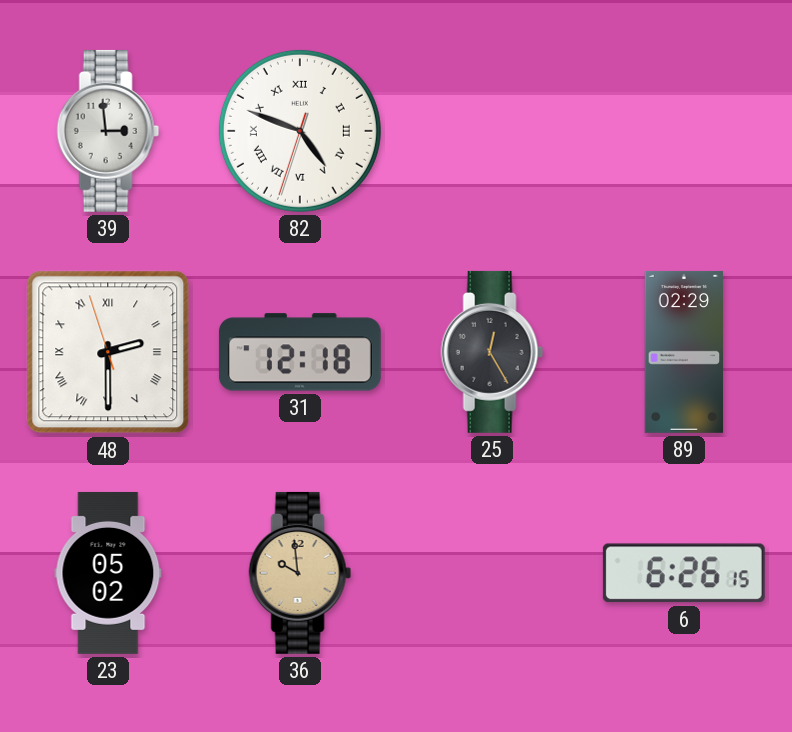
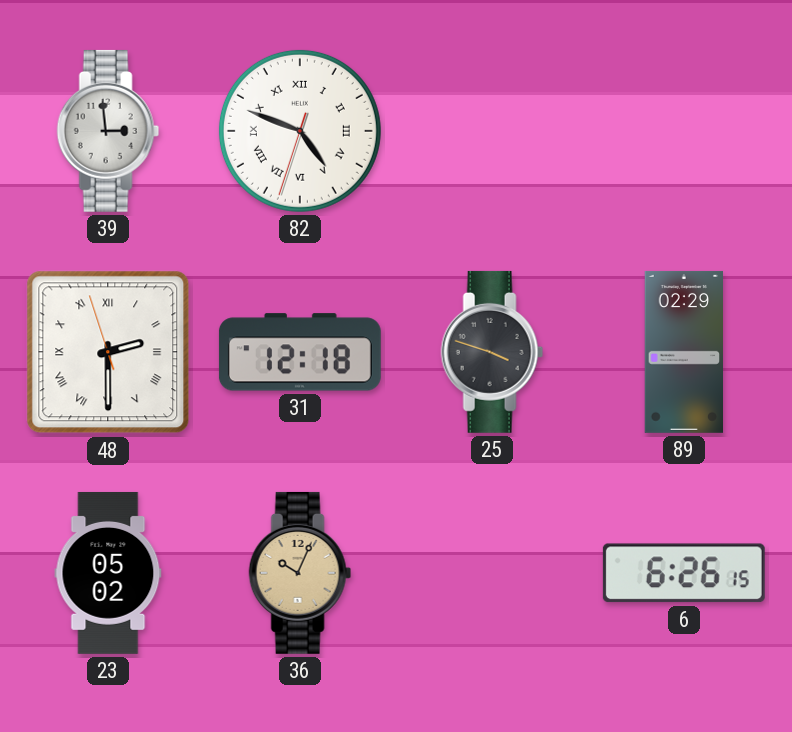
25: 12:25 -> 3:48 (492, 352)
36: 9:59 -> 10:04 (300, 573)
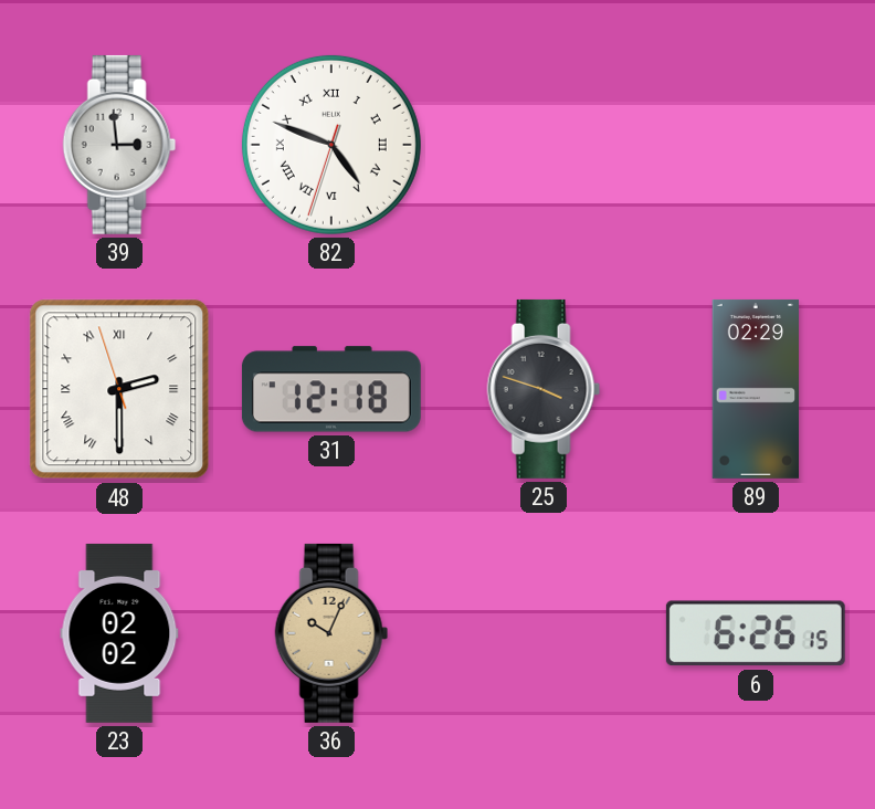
23: 05:02 -> 02:02 (119, 633)
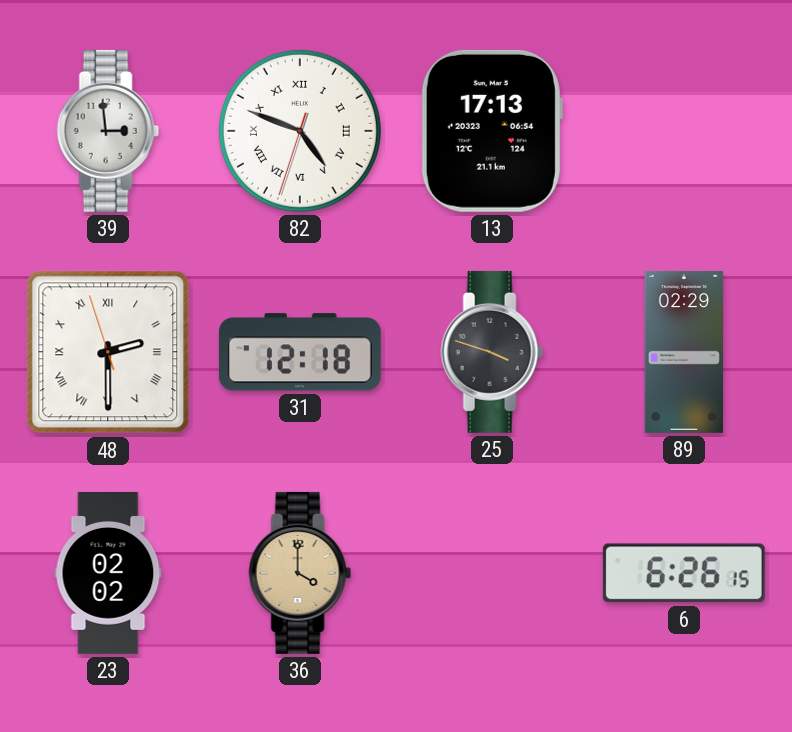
13: none -> 17:13 (492, 131)
36: 10:04 -> 4:00 (300, 573)
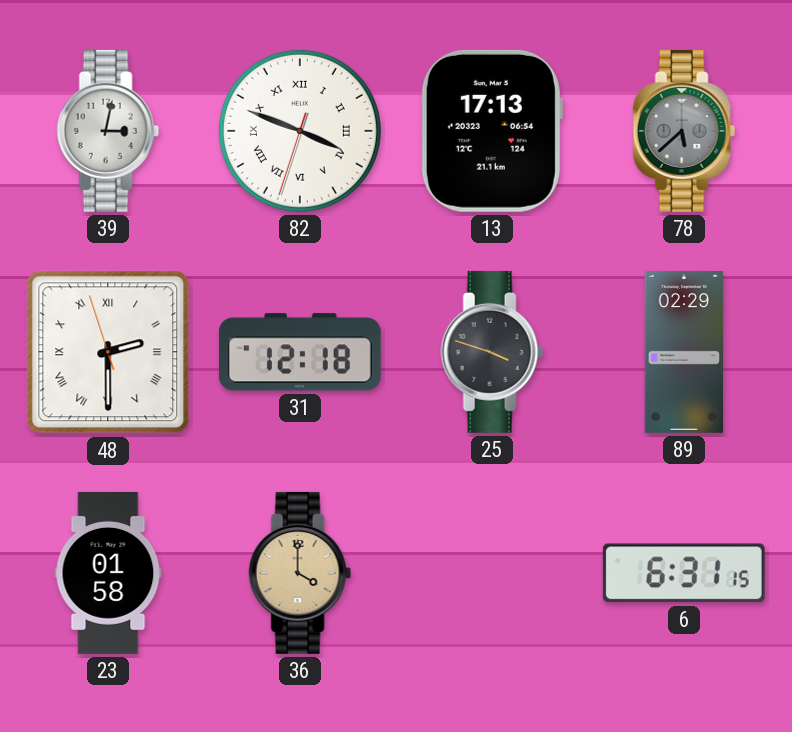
39: 2:59 -> 3:02 (108, 131)
82: 4:48 -> 3:48 (300, 131)
78: none -> 5:38 (684, 131)
23: 02:02 -> 01:58 (108, 573)
6: 6:26 -> 6:31 (684, 573)
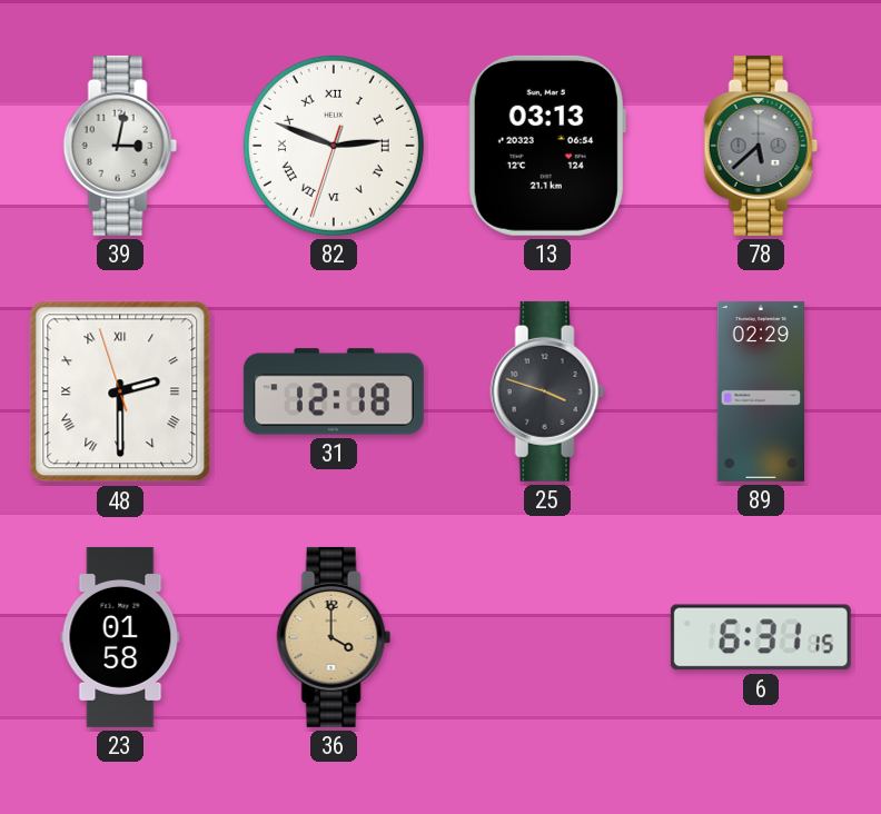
82: 3:48 -> 2:48 (334, 146)
13: 17:13 -> 03:13 (547, 146)
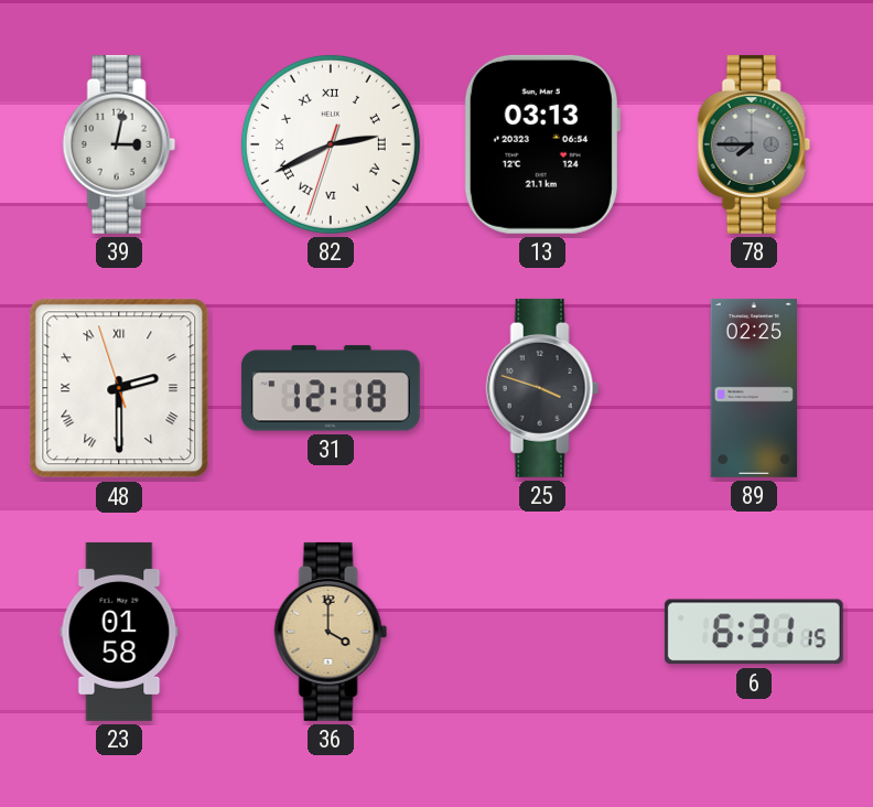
82: 2:48 -> 2:40 (331, 144)
78: 5:38 -> 7:45 (754, 144)
89: 02:29 -> 02:25 (754, 388)
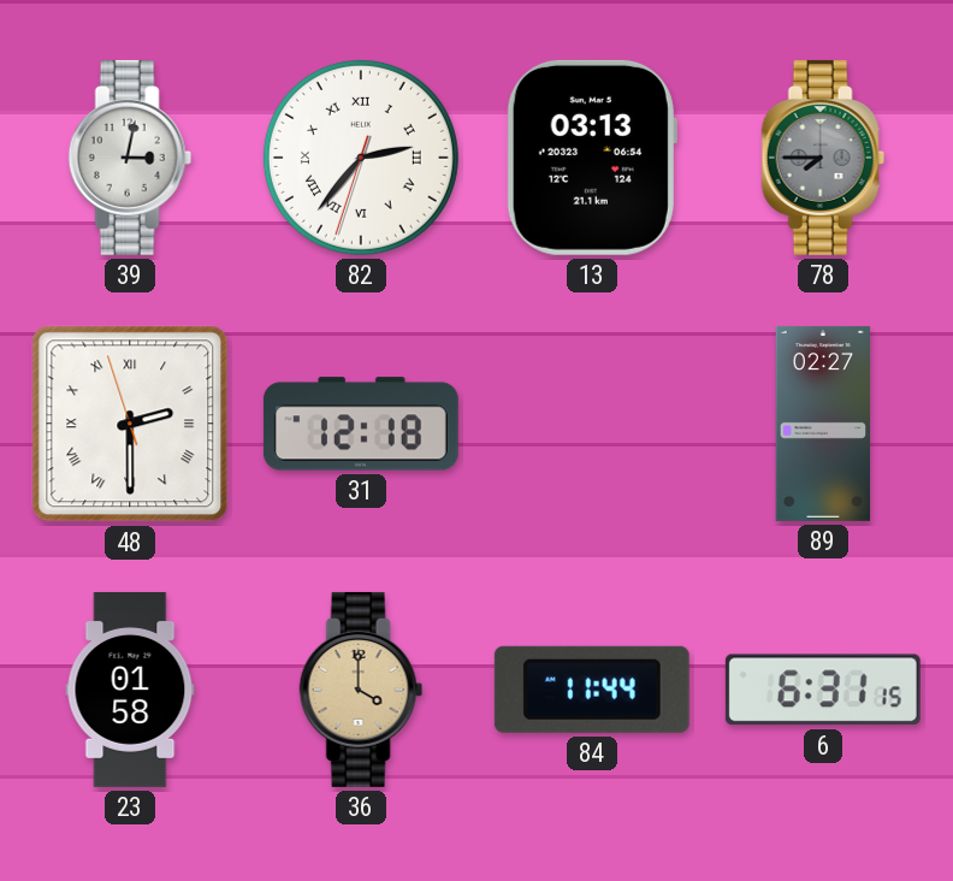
82: 2:40 -> 2:36 (361, 158)
25: 3:48 -> none (542, 388)
89: 02:25 -> 02:27 (823, 424)
84: none -> 11:44 (592, 690)
